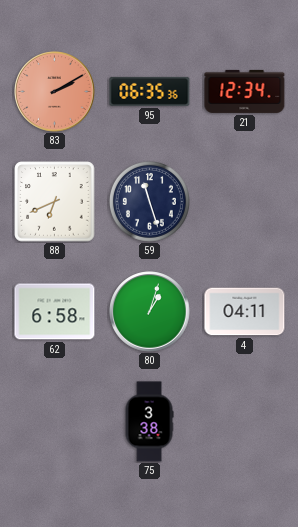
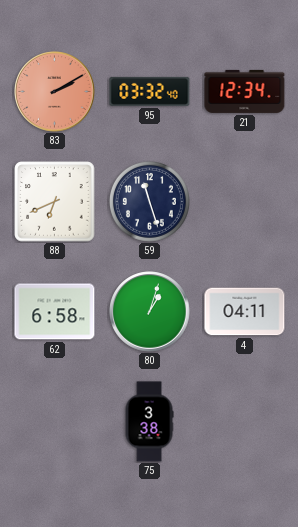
95: 06:35 -> 03:32 (150, 91)
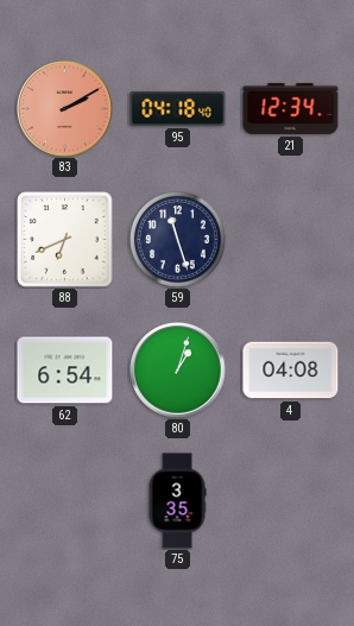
95: 03:32 -> 04:18 (178, 108)
62: 6:58 -> 6:54 (65, 371)
4: 04:11 -> 04:08 (291, 371)
75: 3:38 -> 3:35 (177, 501)
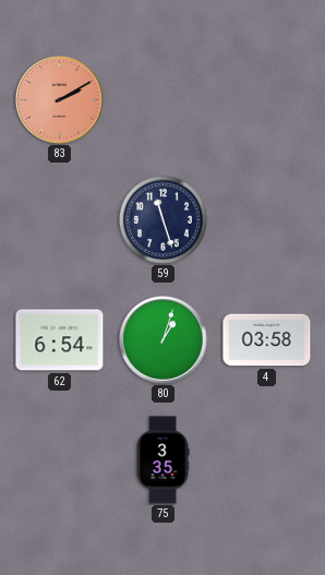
95: 04:18 -> none (178, 108)
21: 12:34 -> none (291, 108)
88: 6:41 -> none (65, 240)
4: 04:08 -> 03:58 (267, 340)
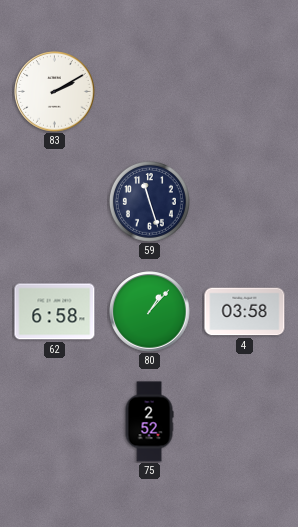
83 dial: salmon -> white (55, 92)
62: 6:54 -> 6:58 (55, 312)
80: 1:03 -> 1:07 (150, 312)
75: 3:35 -> 2:52 (149, 422)
